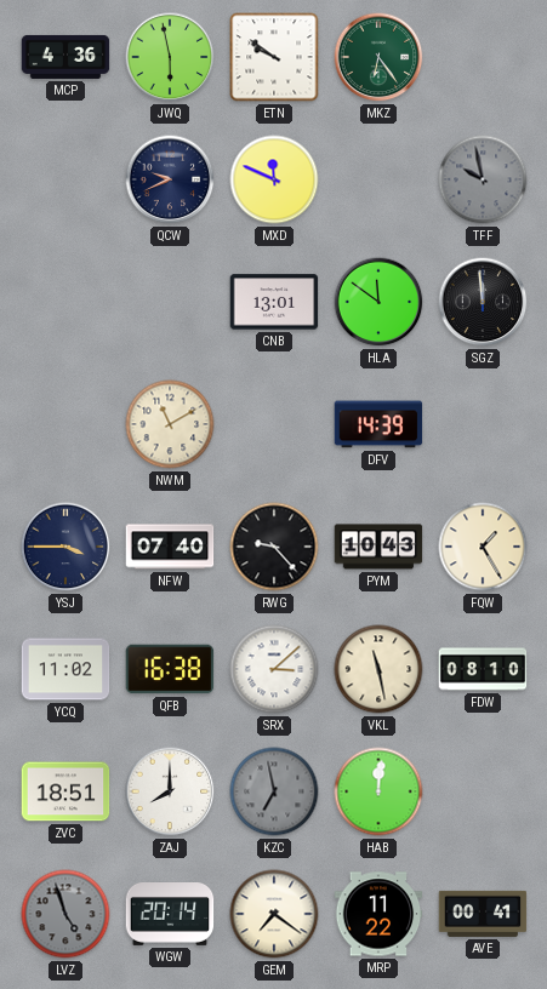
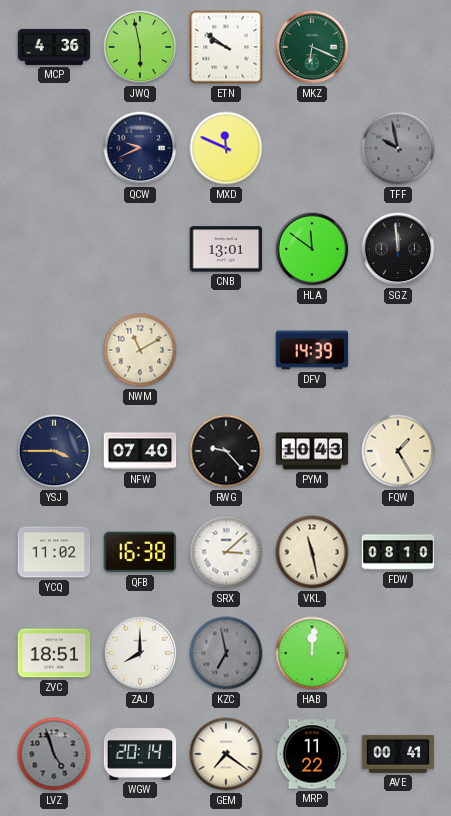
MKZ: 6:24 -> 6:19 (312, 47)
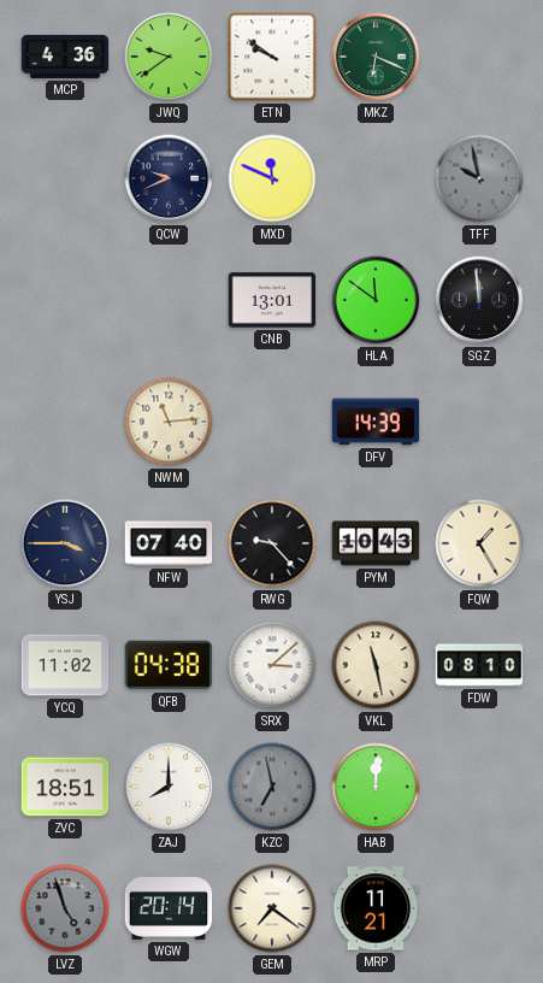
JWQ: 5:58 -> 9:39 (169, 57)
NWM: 11:10 -> 11:14 (169, 422)
QFB: 16:38 -> 04:38 (169, 665)
MRP: 11:22 -> 11:21 (376, 908)
AVE: 00:41 -> none (398, 754)
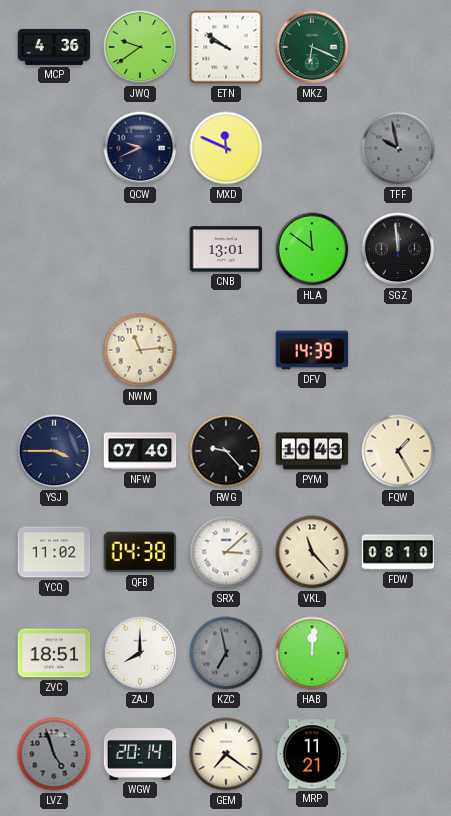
VKL: 11:28 -> 11:23 (312, 552)
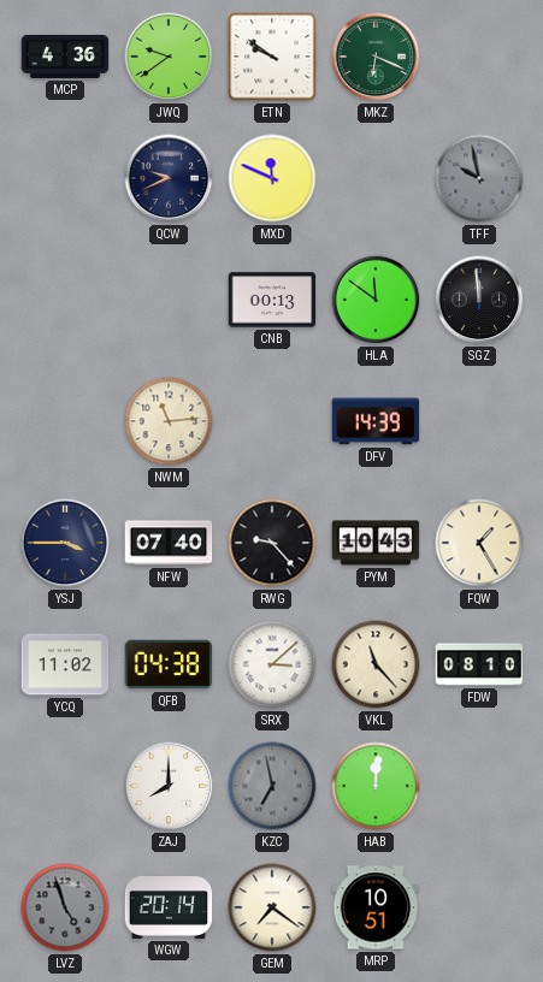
CNB: 13:01 -> 00:13 (272, 300)
ZVC: 18:51 -> none (54, 653)
MRP: 11:21 -> 10:51 (376, 907)
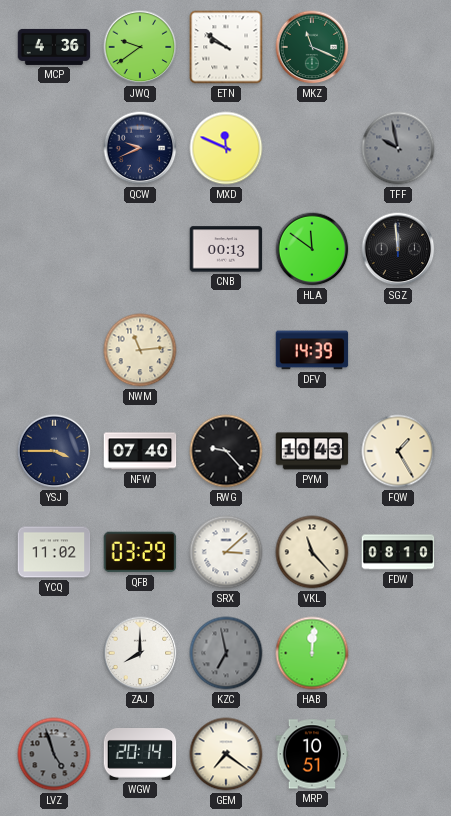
MKZ: 6:19 -> 11:19 (312, 47)
QFB: 04:38 -> 03:29 (140, 552)
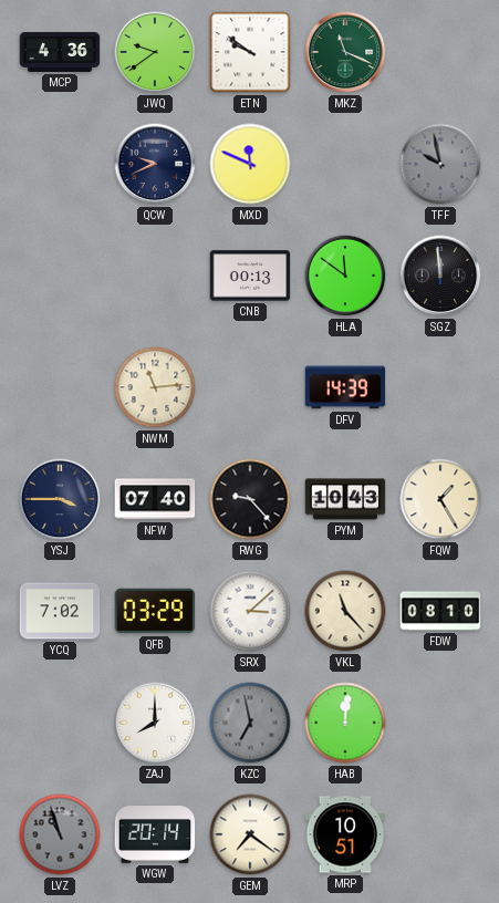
YCQ: 11:02 -> 7:02 (60, 611)
LVZ: 4:57 -> 10:57 (60, 834)
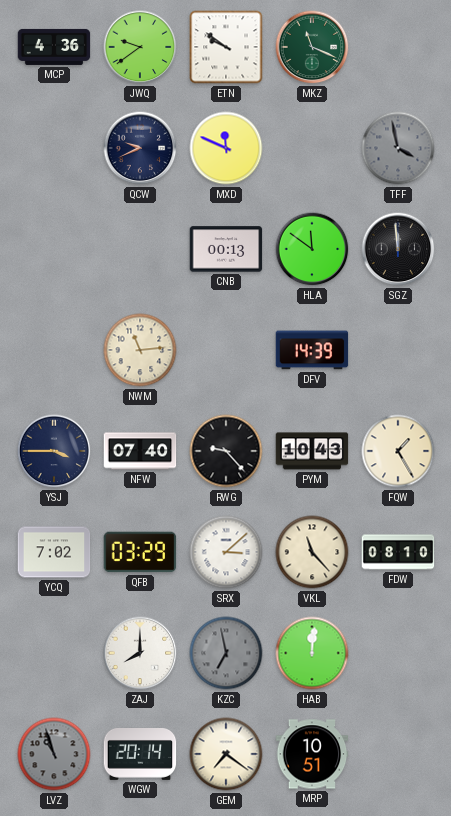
TFF: 9:58 -> 3:58 (398, 148)
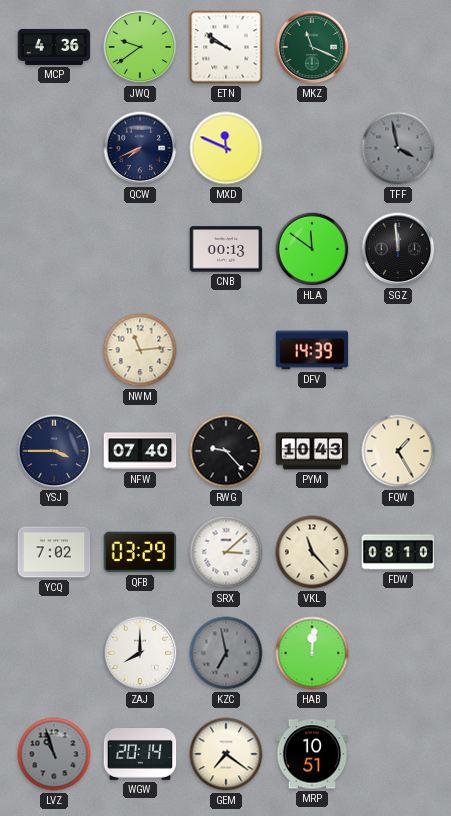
QCW: 9:41 -> 7:41 (140, 148)
